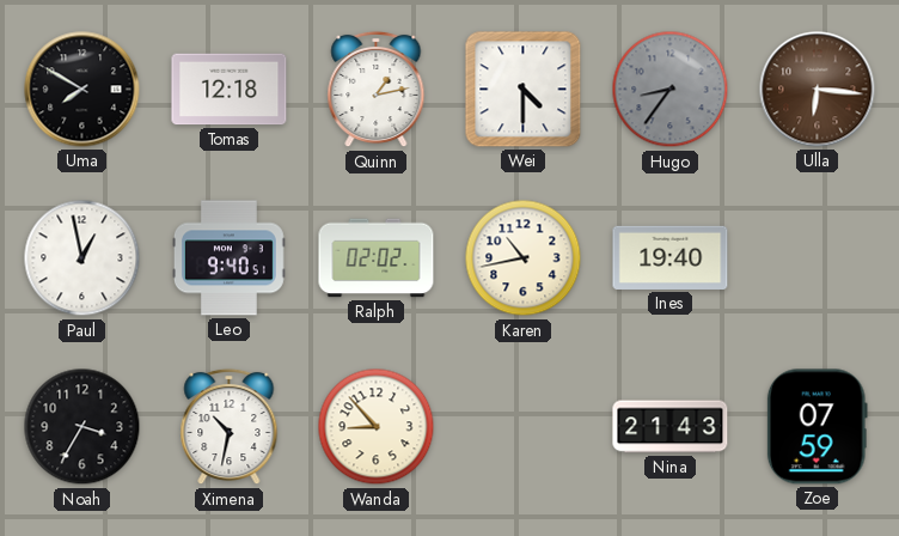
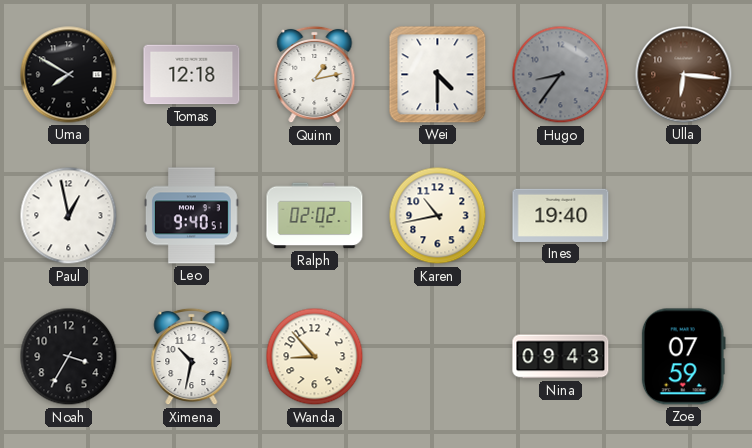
Nina: 21:43 -> 09:43 (561, 357)
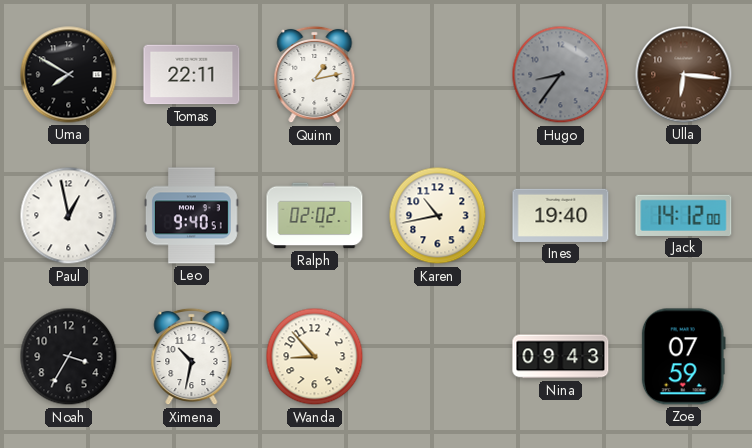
Tomas: 12:18 -> 22:11 (192, 75)
Wei: 4:30 -> none (438, 75)
Jack: none -> 14:12 (684, 215)
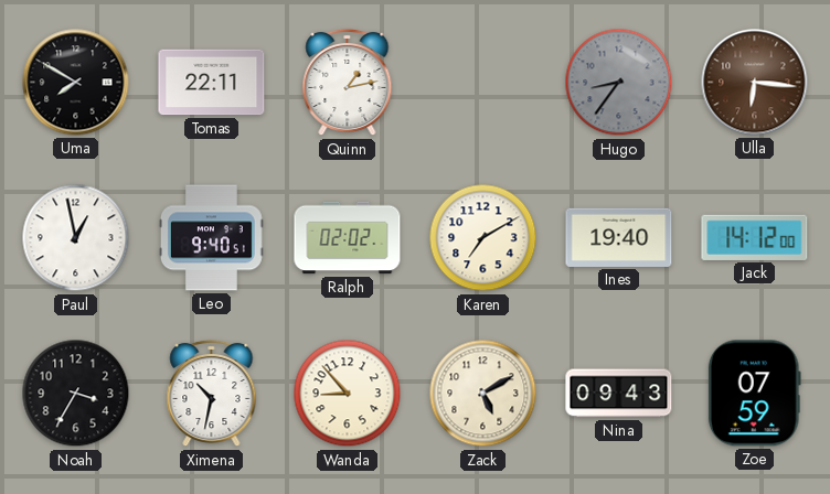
Karen: 10:43 -> 7:10 (483, 238)
Zack: none -> 5:10 (483, 394)
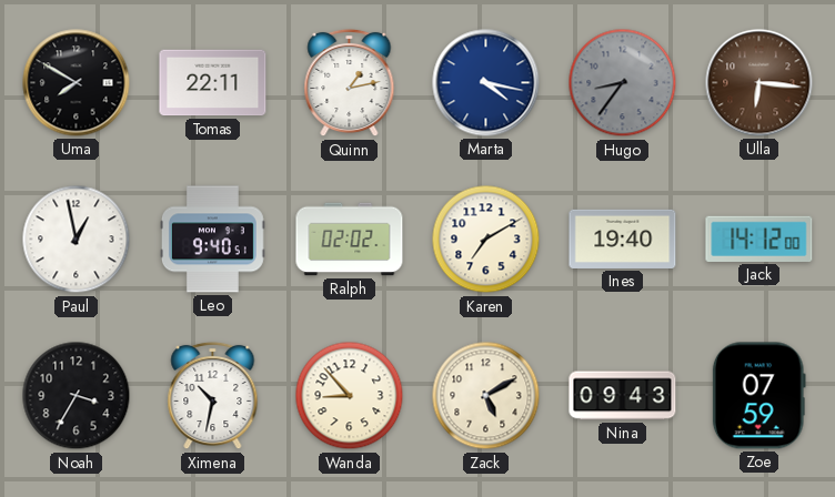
Marta: none -> 4:17 (486, 83)
